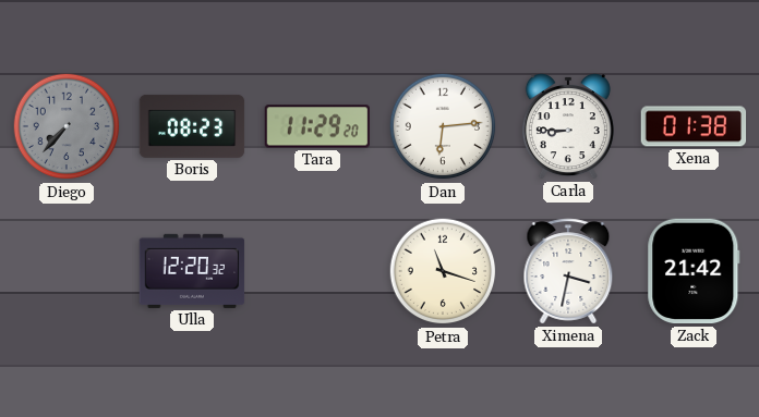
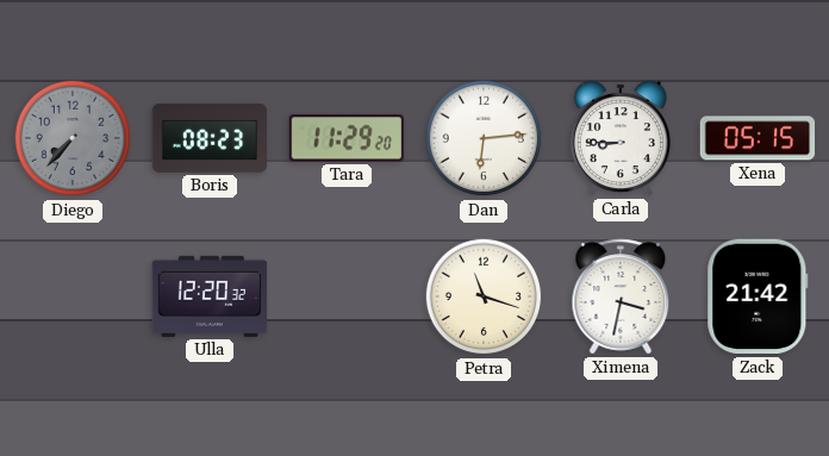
Xena: 01:38 -> 05:15 (758, 138)
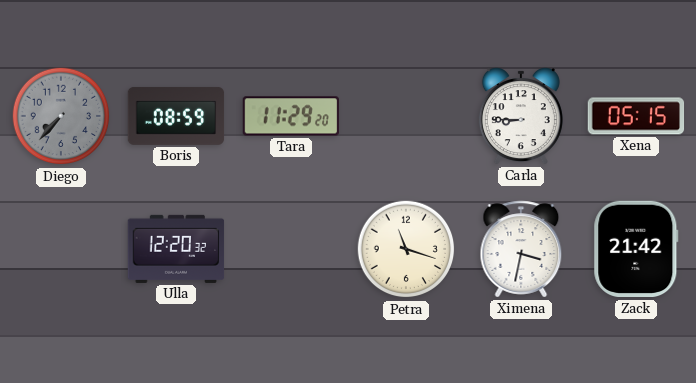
Boris: 08:23 -> 08:59 (176, 116)
Dan: 6:14 -> none (484, 138)
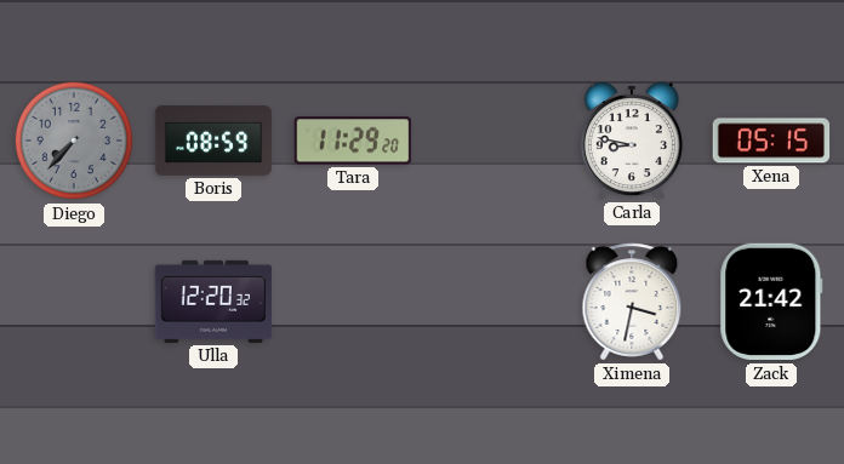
Carla: 8:45 -> 8:47 (632, 141)
Petra: 11:18 -> none (406, 249)
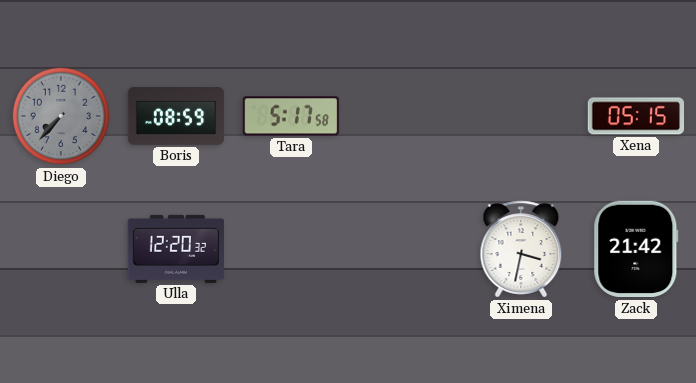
Tara: 11:29 -> 5:17 (290, 116)
Carla: 8:47 -> none (632, 141)
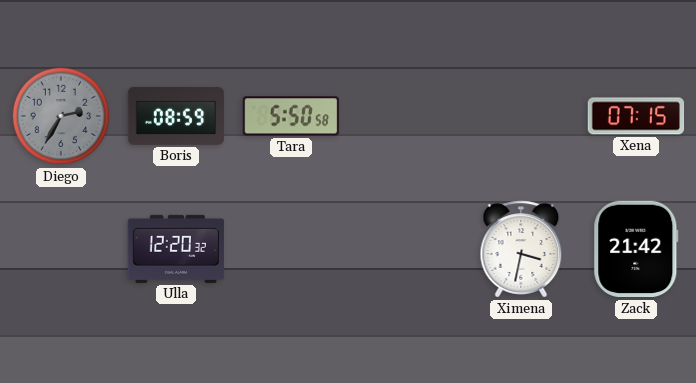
Diego: 7:37 -> 2:35 (61, 116)
Tara: 5:17 -> 5:50 (290, 116)
Xena: 05:15 -> 07:15 (636, 116)
